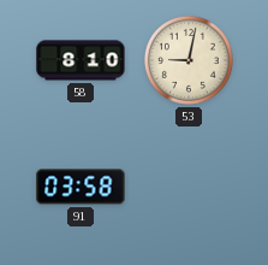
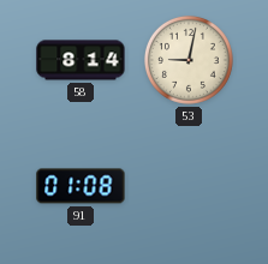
58: 8:10 -> 8:14 (81, 60)
91: 03:58 -> 01:08 (81, 186)
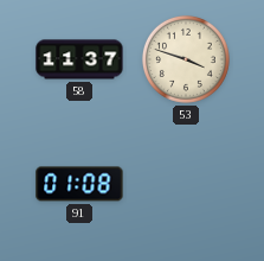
58: 8:14 -> 11:37 (79, 59)
53: 9:02 -> 3:48 (186, 59)
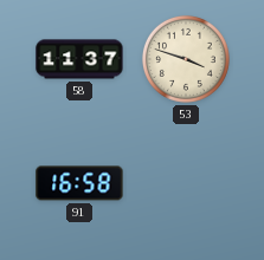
91: 01:08 -> 16:58 (79, 183)
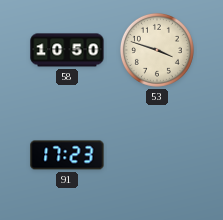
58: 11:37 -> 10:50 (67, 50)
91: 16:58 -> 17:23 (67, 155)
